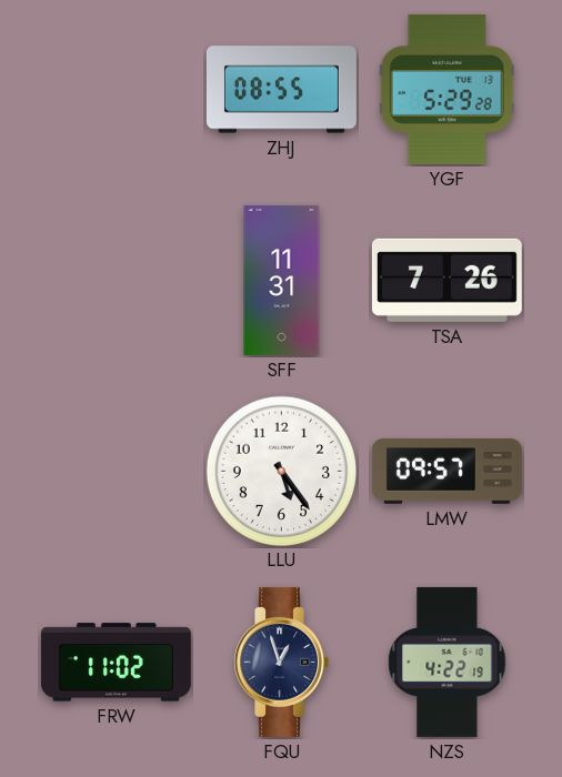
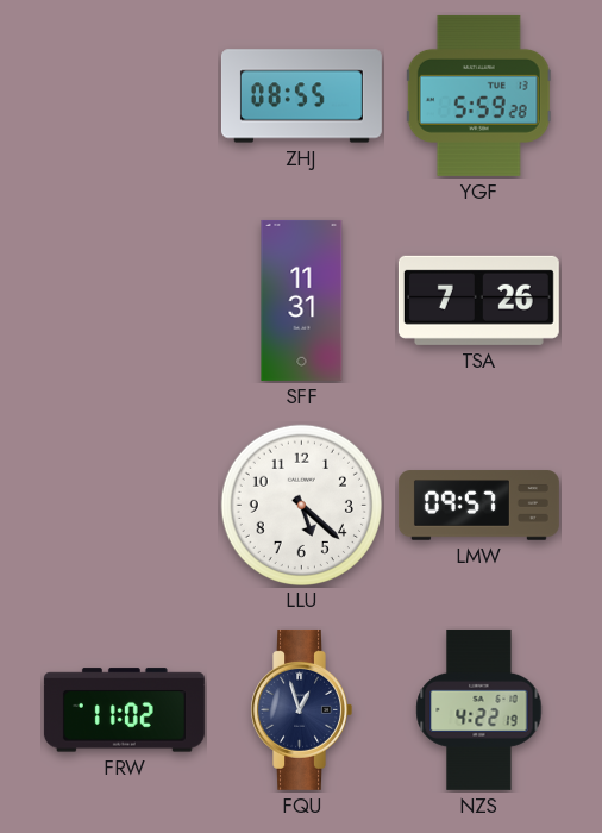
YGF: 5:29 -> 5:59 (478, 95)
LLU: 5:24 -> 5:22 (301, 505)
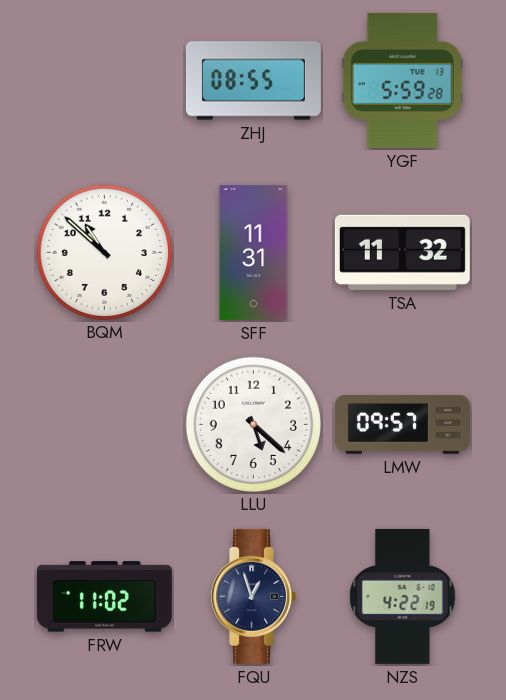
BQM: none -> 10:52 (104, 252)
TSA: 7:26 -> 11:32 (402, 252)
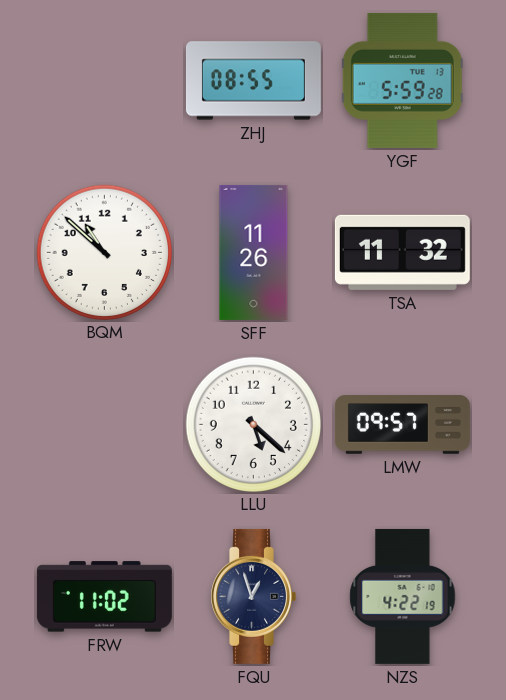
SFF: 11:31 -> 11:26 (254, 252)
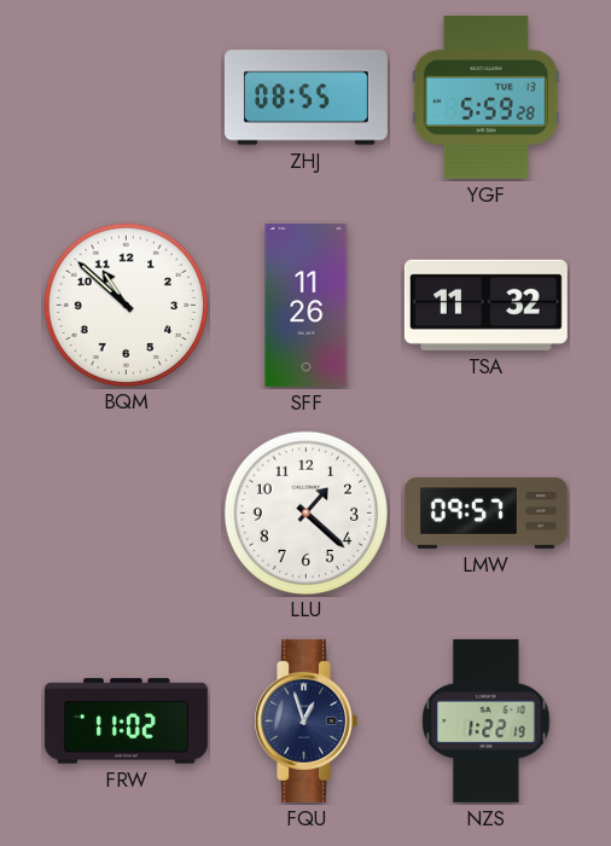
LLU: 5:22 -> 1:22 (305, 512)
NZS: 4:22 -> 1:22 (487, 720)
